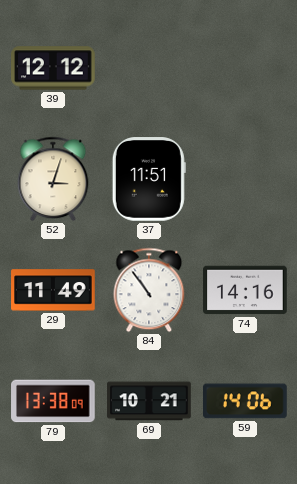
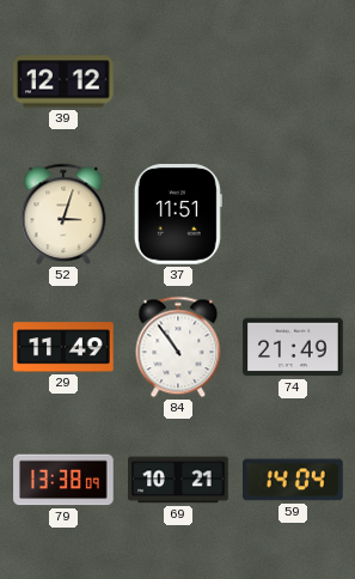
74: 14:16 -> 21:49 (293, 347)
59: 14:06 -> 14:04 (294, 480)
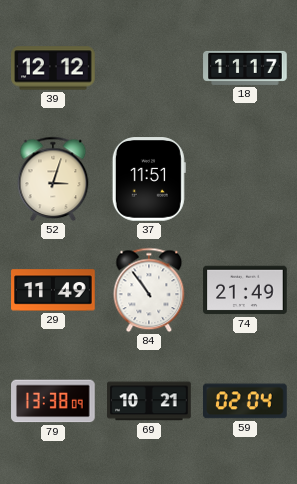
18: none -> 11:17 (245, 68)
59: 14:04 -> 02:04 (246, 401)
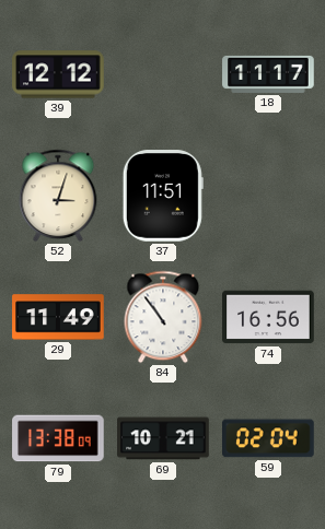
74: 21:49 -> 16:56 (268, 317)
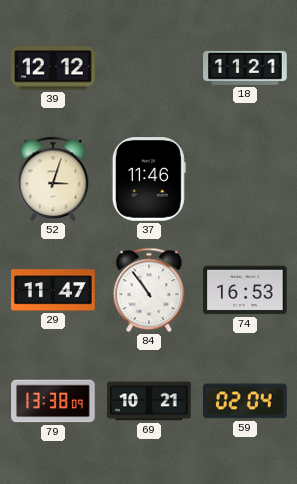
18: 11:17 -> 11:21 (245, 68)
37: 11:51 -> 11:46 (149, 179)
29: 11:49 -> 11:47 (53, 290)
74: 16:56 -> 16:53 (245, 290)
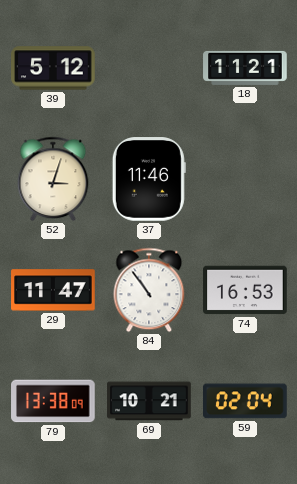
39: 12:12 -> 5:12 (53, 68)
